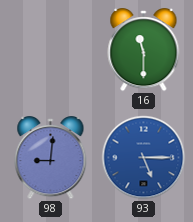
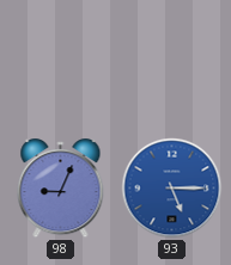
16: 11:30 -> none (144, 50)
98: 9:01 -> 9:04 (61, 189)
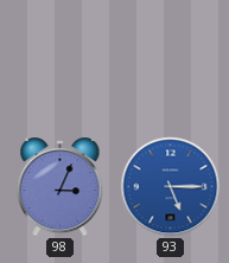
98: 9:04 -> 3:04 (61, 187)
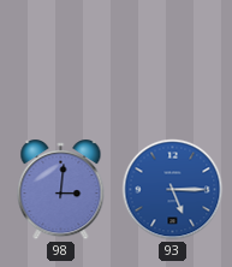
98: 3:04 -> 3:01 (61, 190)
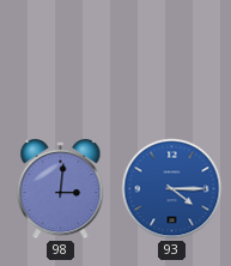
93: 5:15 -> 4:15 (172, 189)
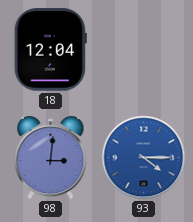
18: none -> 12:04 (50, 50)
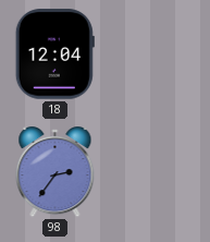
98: 3:01 -> 2:36 (55, 172)
93: 4:15 -> none (144, 158)
